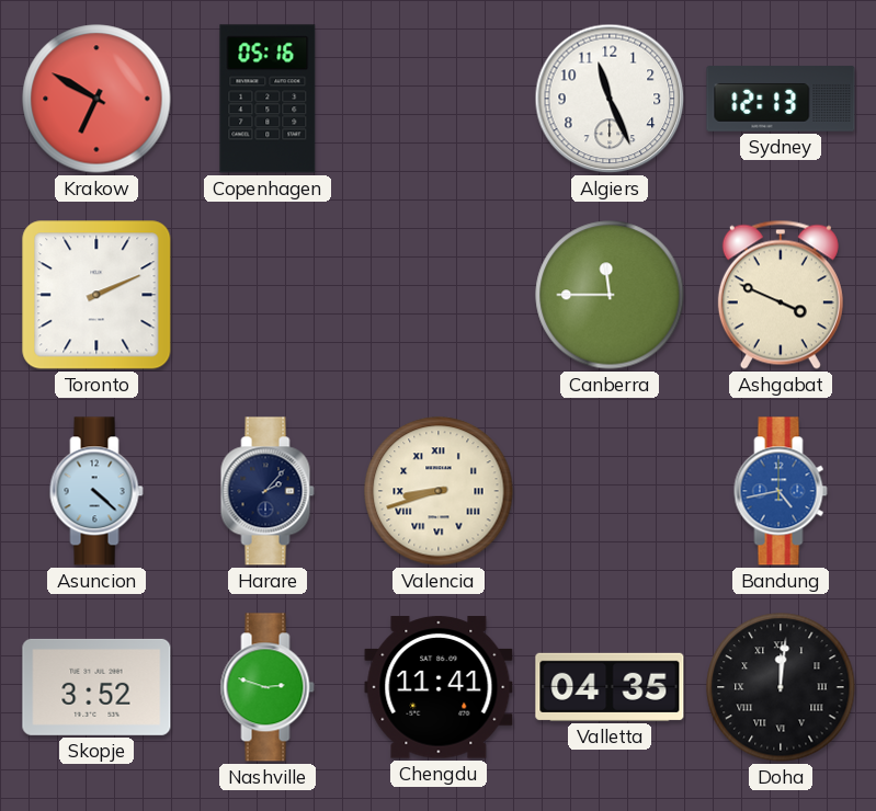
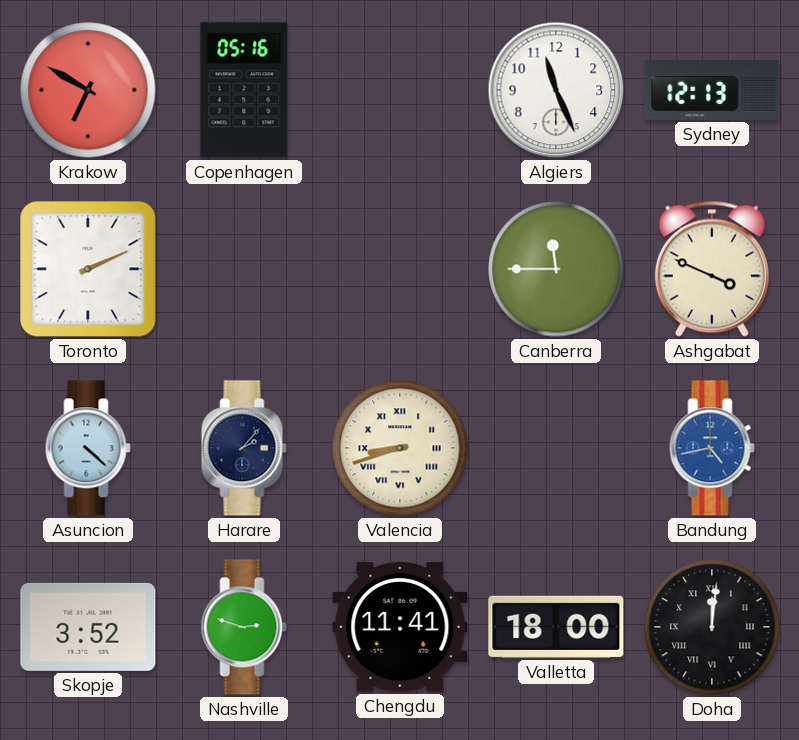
Valletta: 04:35 -> 18:00 (556, 627)
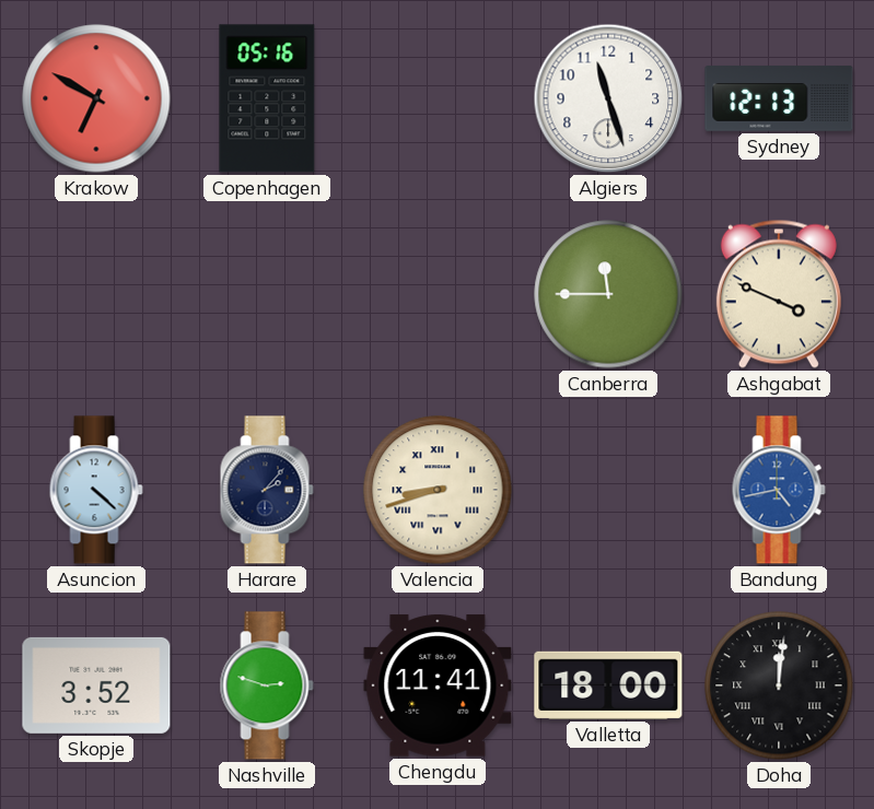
Algiers: 11:26 -> 11:27 (608, 98)
Toronto: 2:11 -> none (88, 269)
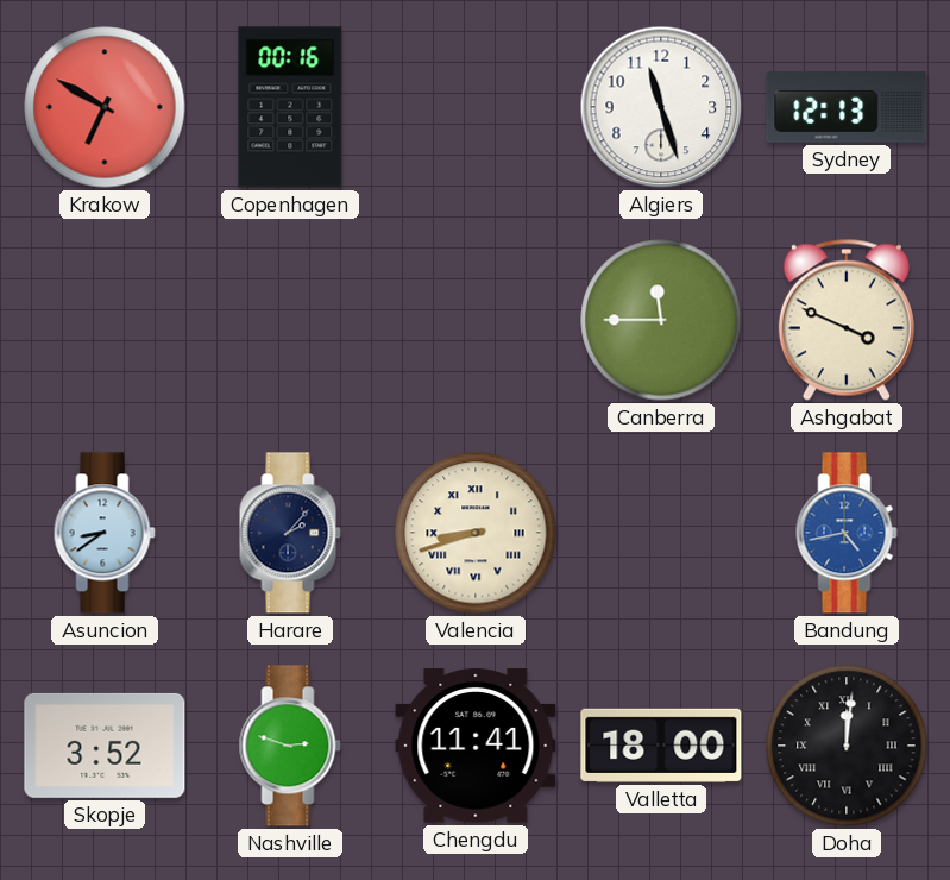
Copenhagen: 05:16 -> 00:16 (290, 107)
Asuncion: 4:22 -> 8:39 (105, 533)
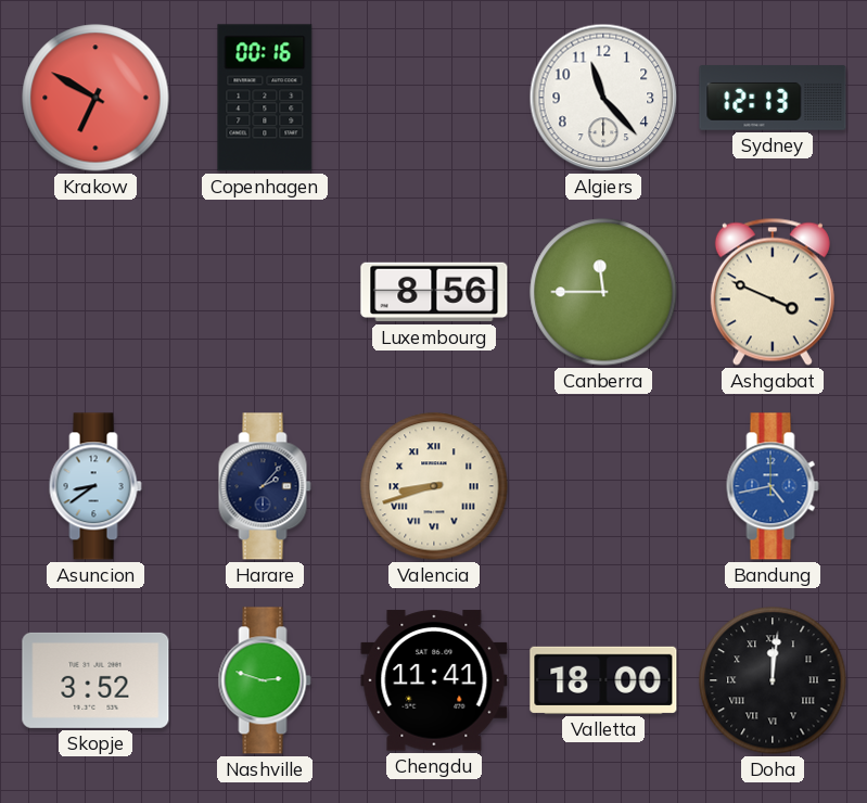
Algiers: 11:27 -> 11:23 (603, 98)
Luxembourg: none -> 8:56 (434, 292)
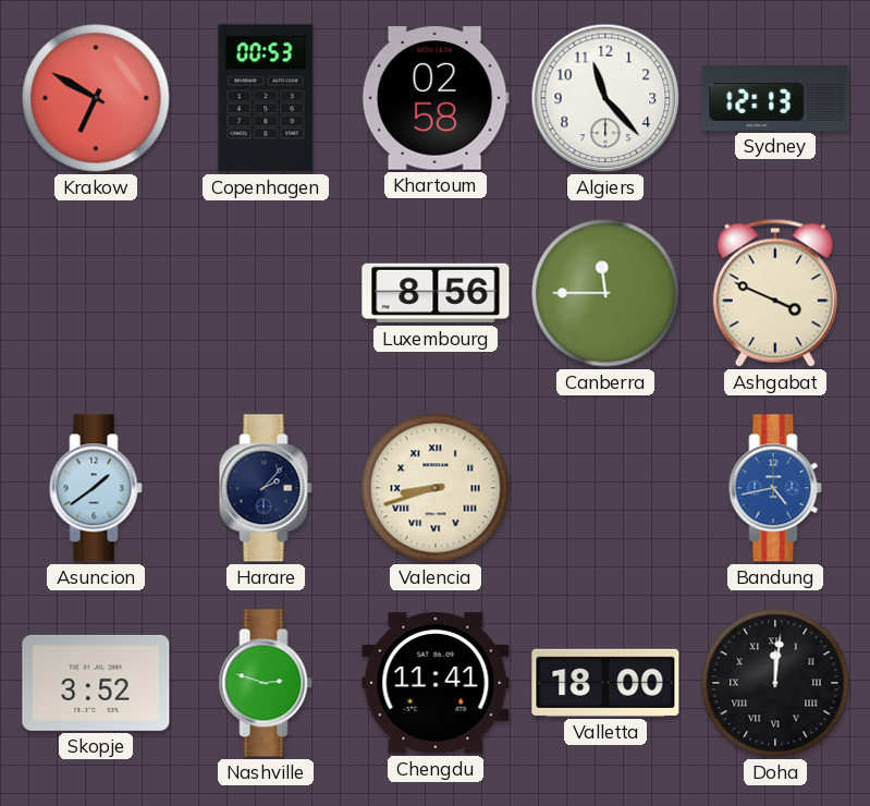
Copenhagen: 00:16 -> 00:53 (266, 98)
Khartoum: none -> 02:58 (436, 98)
Asuncion: 8:39 -> 1:39 (96, 488)
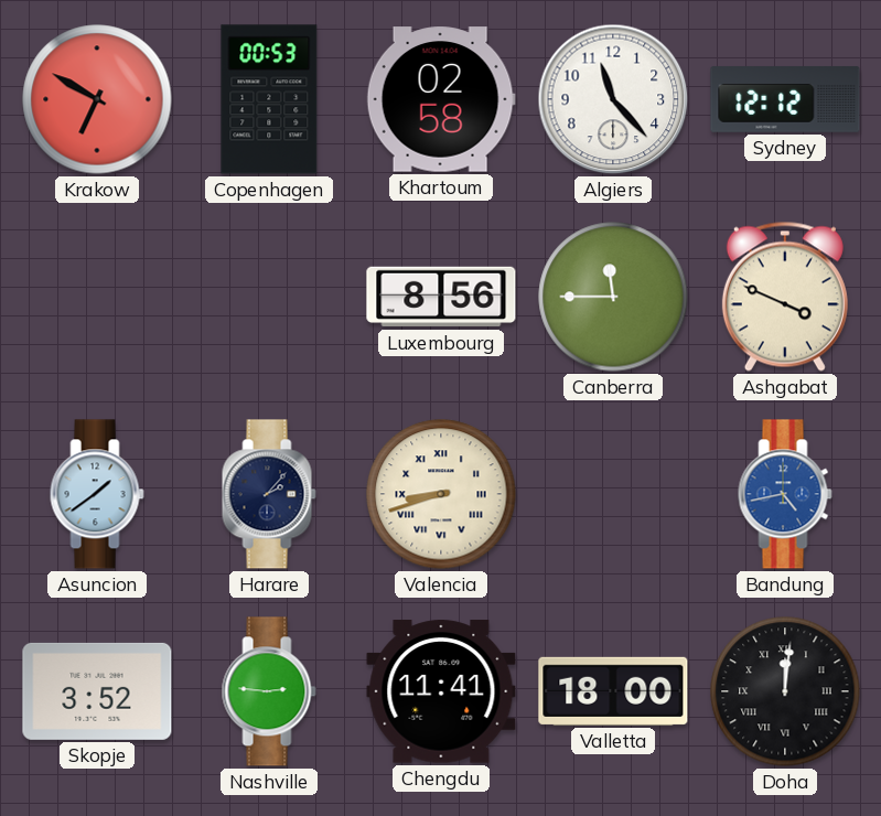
Sydney: 12:13 -> 12:12 (785, 99)
Nashville: 2:48 -> 2:46 (269, 691)
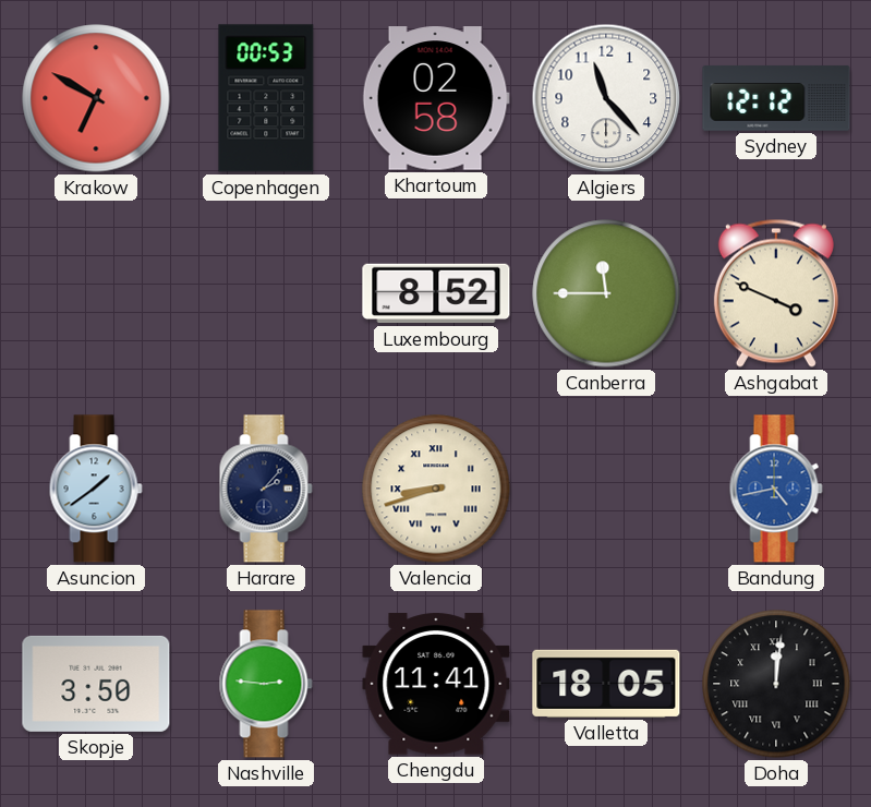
Luxembourg: 8:56 -> 8:52 (436, 293)
Skopje: 3:52 -> 3:50 (96, 684)
Valletta: 18:00 -> 18:05 (606, 684)
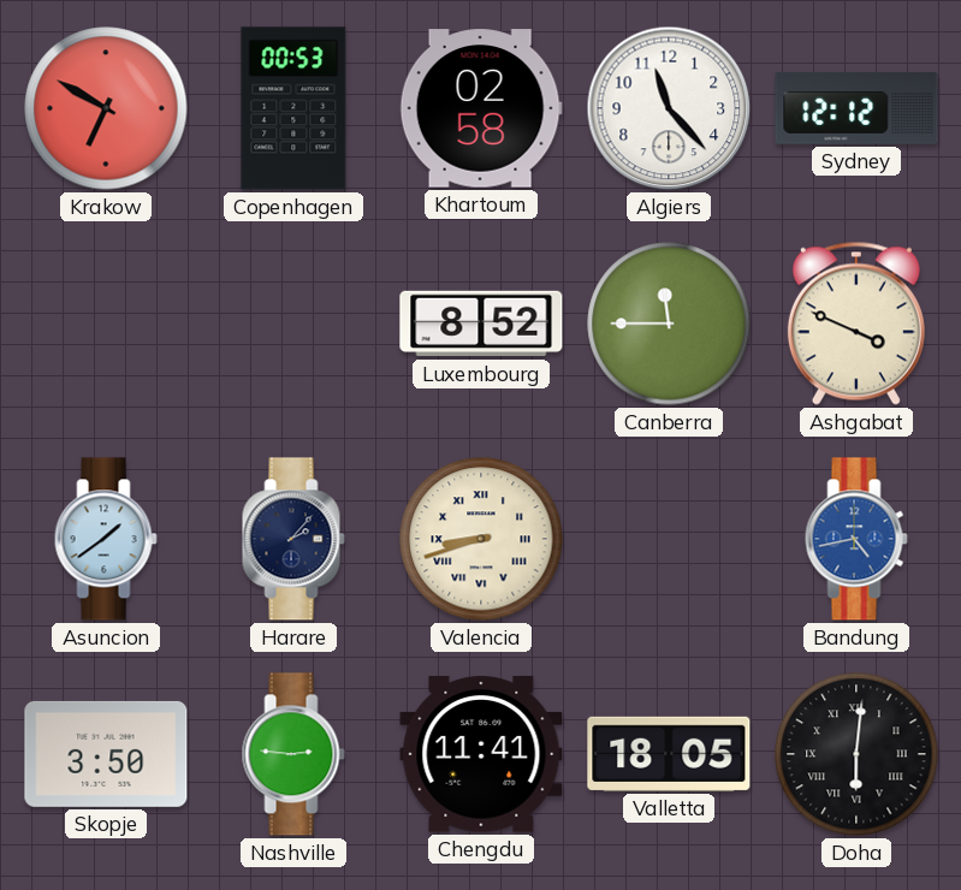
Doha: 12:01 -> 6:01 (856, 754)
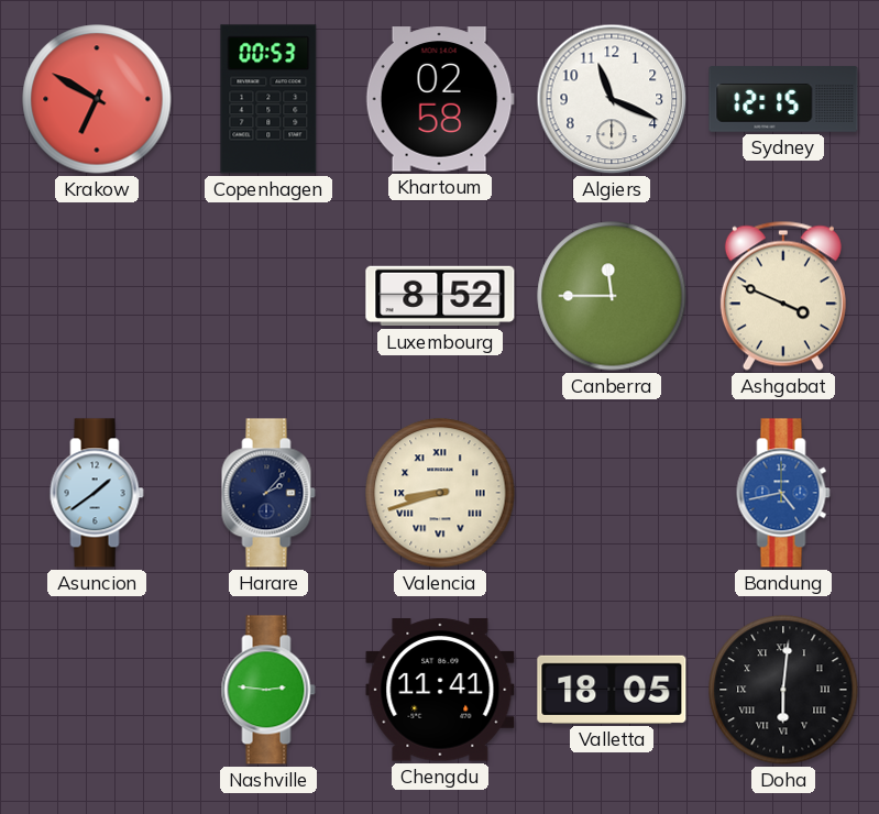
Algiers: 11:23 -> 11:19 (612, 99)
Sydney: 12:12 -> 12:15 (783, 99)
Skopje: 3:50 -> none (106, 754)
